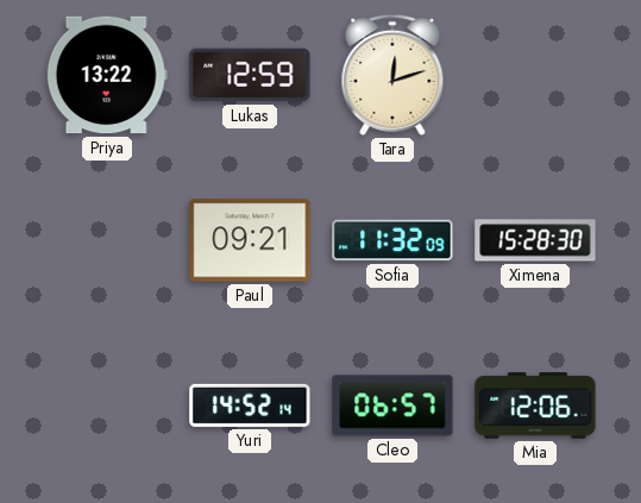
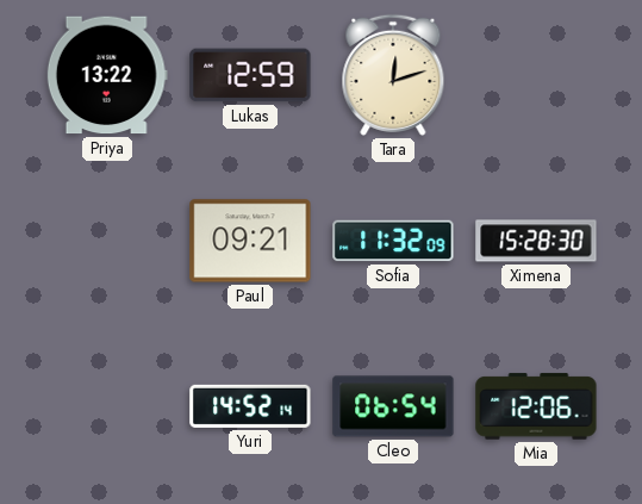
Cleo: 06:57 -> 06:54 (393, 406)
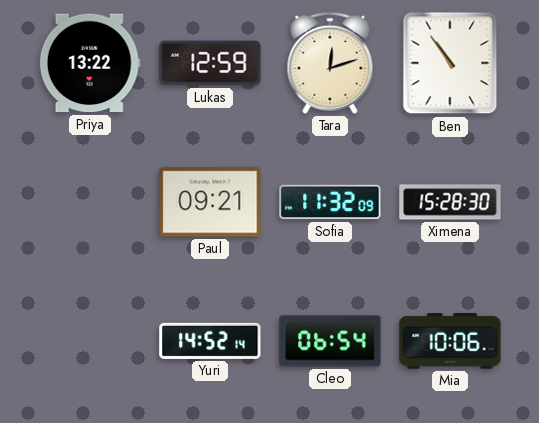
Ben: none -> 10:54 (450, 63)
Mia: 12:06 -> 10:06 (450, 341)
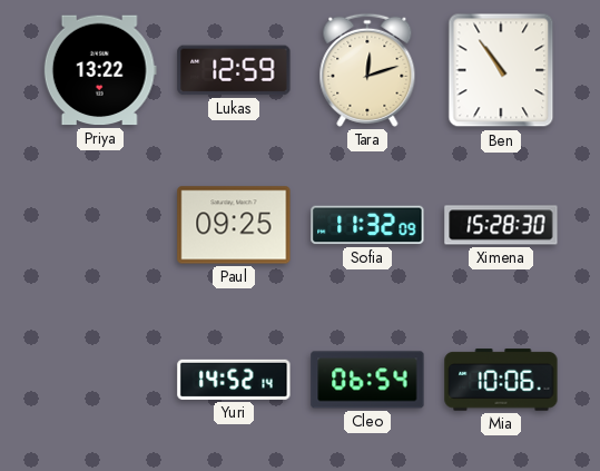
Paul: 09:21 -> 09:25 (234, 225)
